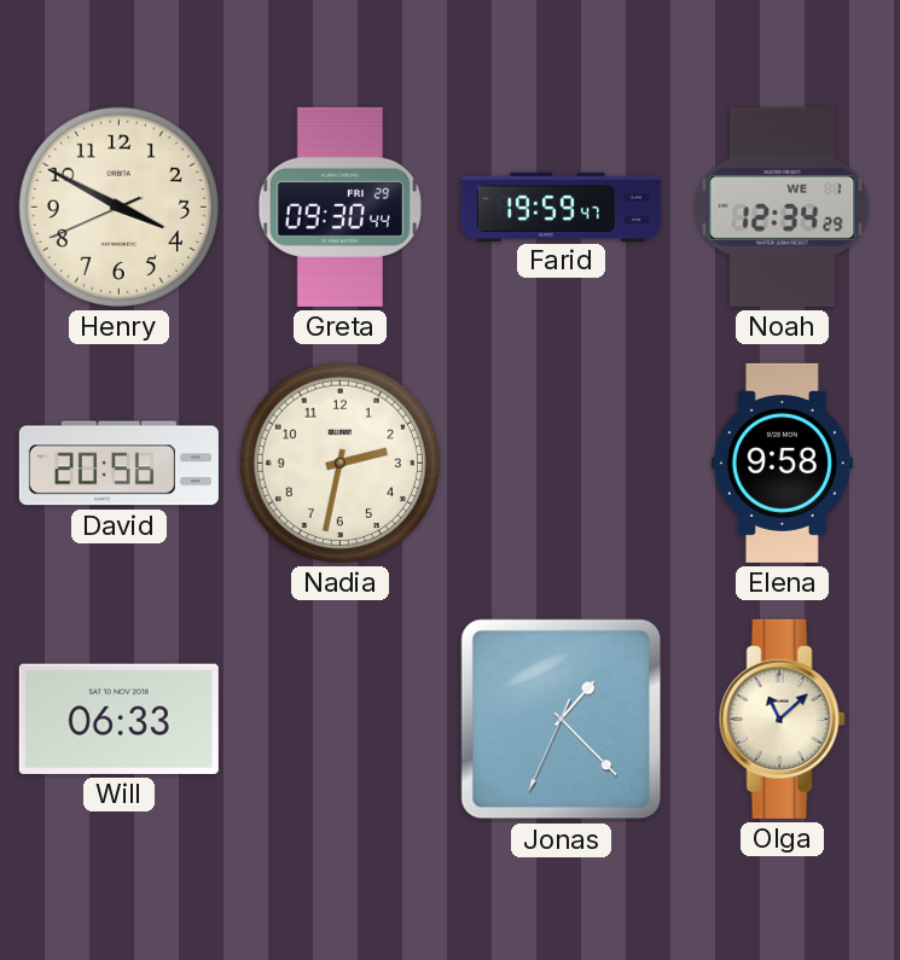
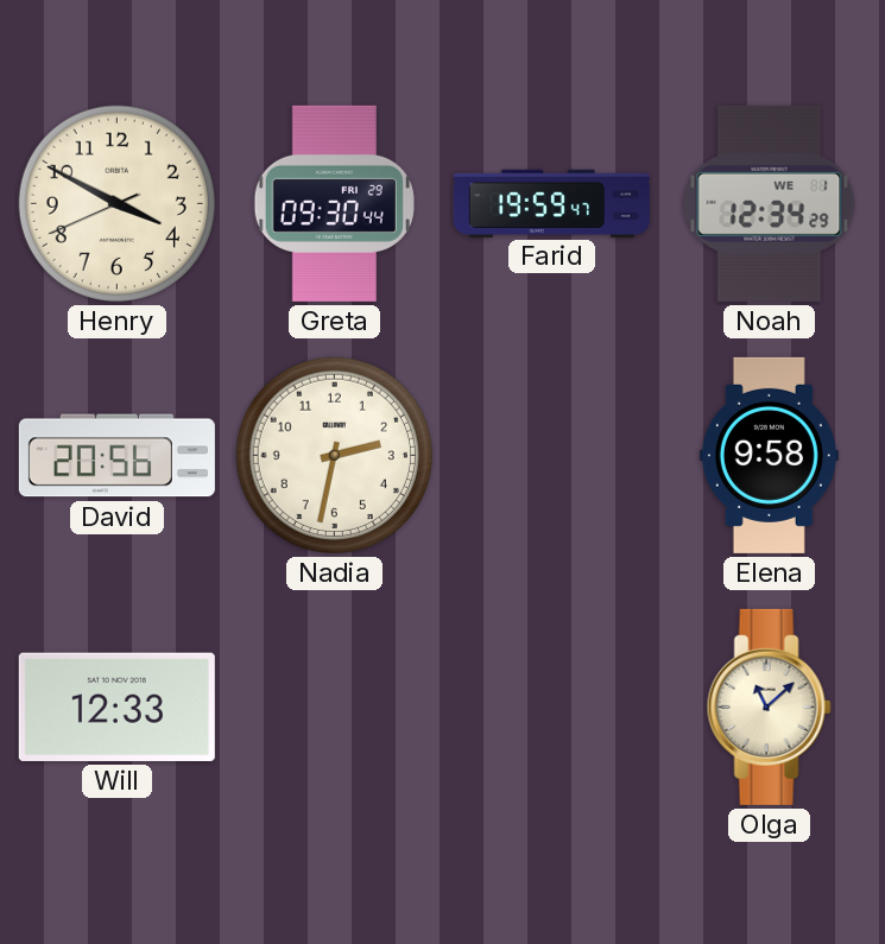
Will: 06:33 -> 12:33 (116, 707)
Jonas: 1:22 -> none (562, 720)
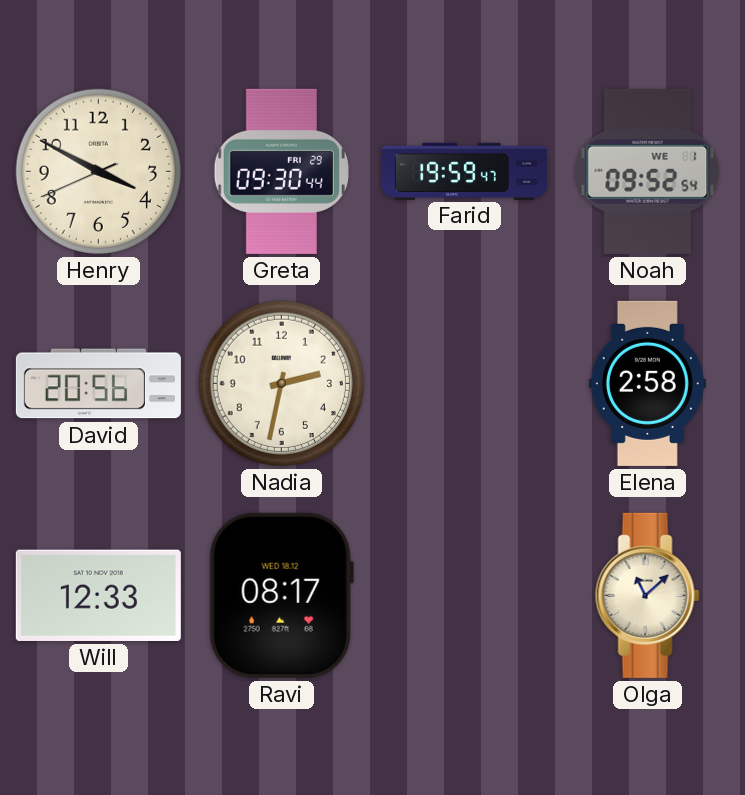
Noah: 12:34 -> 09:52 (648, 171)
Elena: 9:58 -> 2:58 (647, 383)
Ravi: none -> 08:17 (281, 595)
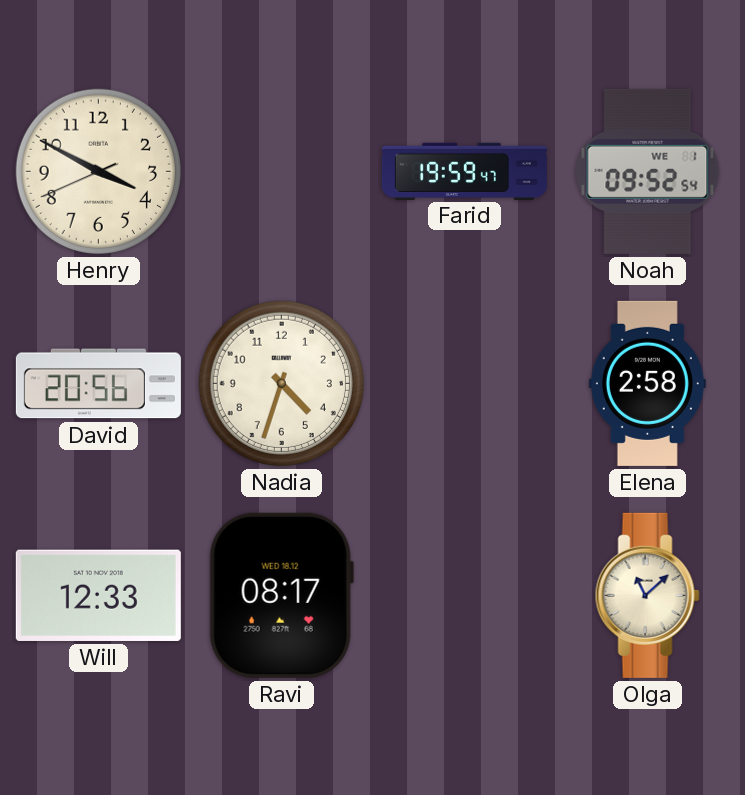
Greta: 09:30 -> none (281, 171)
Nadia: 2:32 -> 4:33 (281, 383)
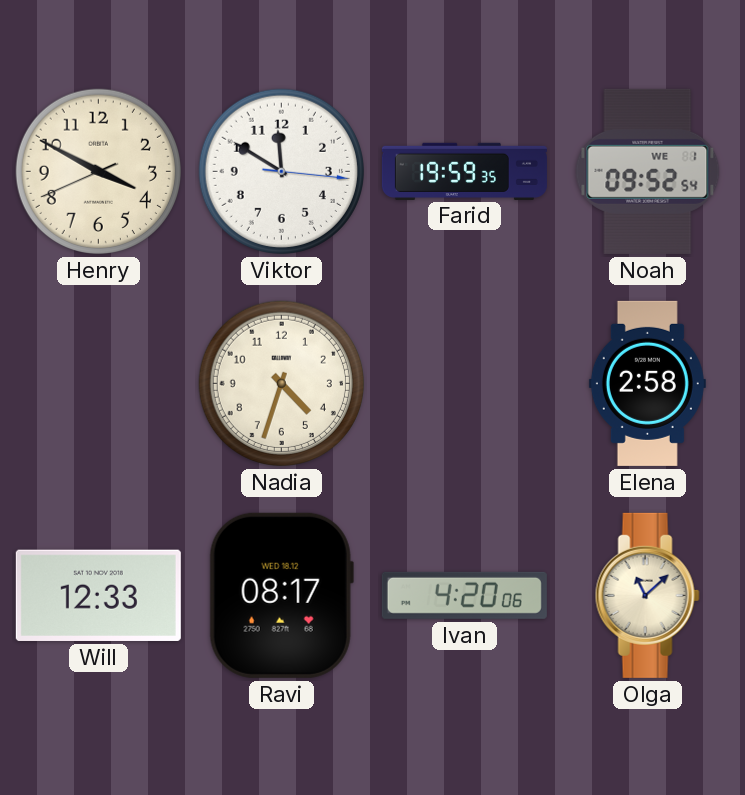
Viktor: none -> 11:50 (281, 171)
Farid: 19:59:47 -> 19:59:35 (464, 171)
David: 20:56 -> none (98, 384)
Ivan: none -> 4:20 (464, 595)
